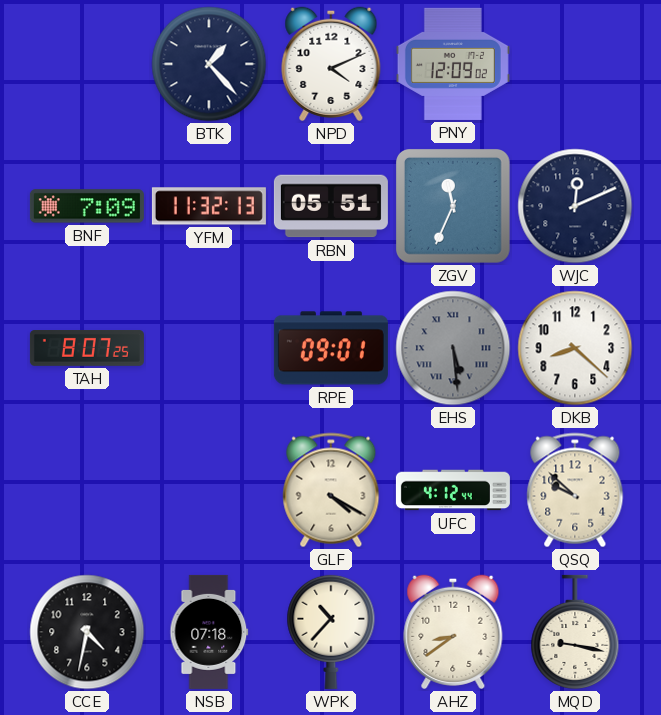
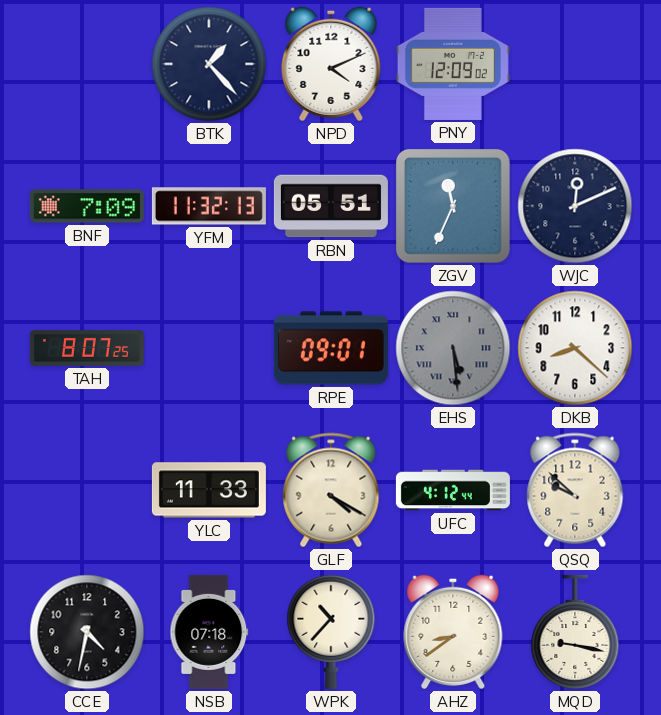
YLC: none -> 11:33 (209, 490)
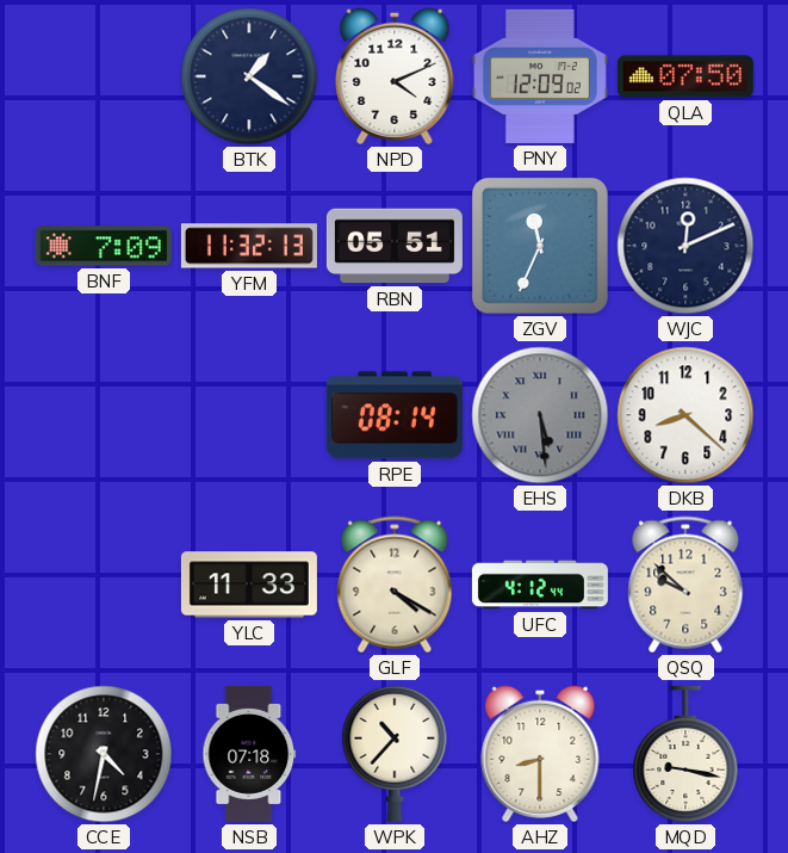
BTK: 1:23 -> 1:21 (249, 76)
QLA: none -> 07:50 (685, 76)
TAH: 8:07 -> none (87, 349)
RPE: 09:01 -> 08:14 (395, 415)
AHZ: 8:39 -> 8:30 (540, 754)
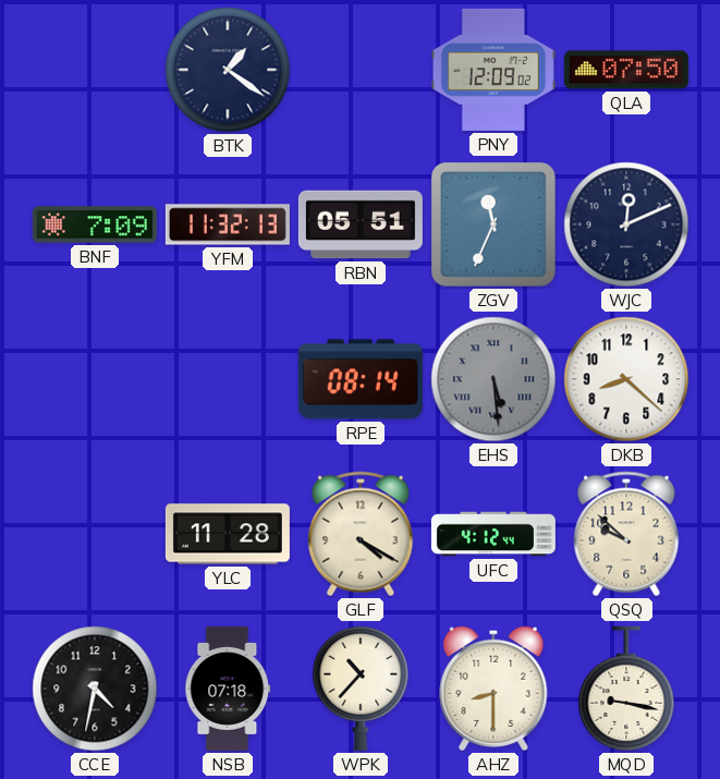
NPD: 4:11 -> none (395, 76)
YLC: 11:33 -> 11:28 (228, 534)
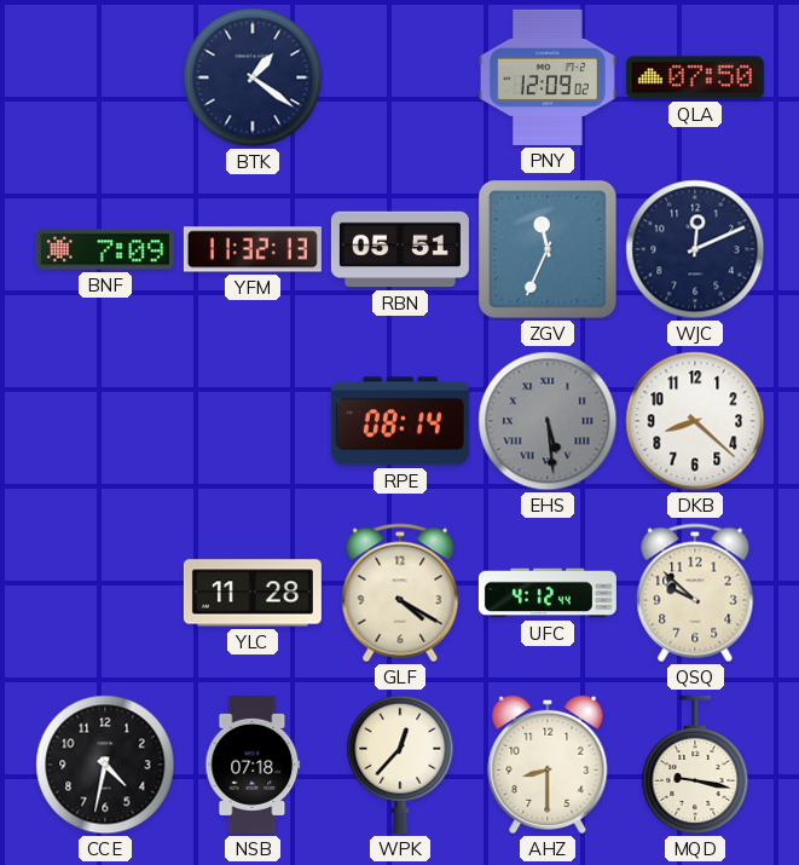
WPK: 10:37 -> 12:37 (400, 765)
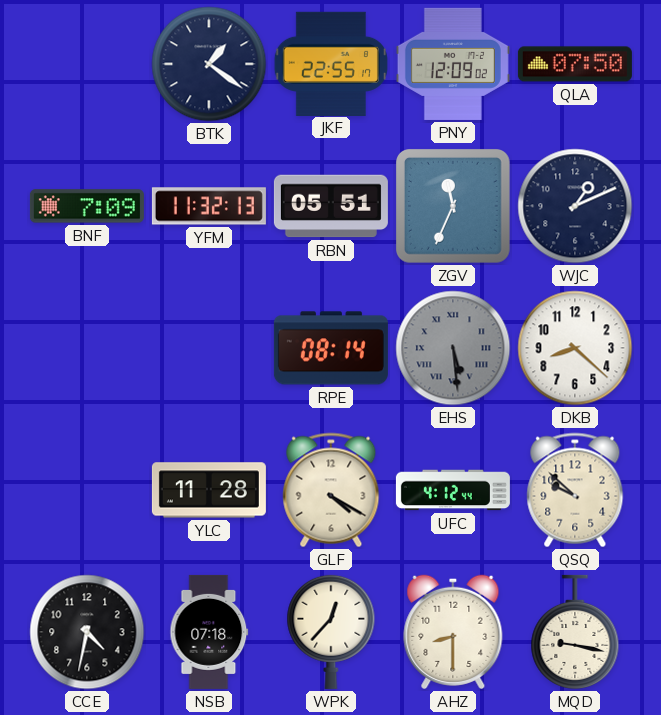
JKF: none -> 22:55 (331, 63)
WJC: 12:11 -> 1:11 (575, 206)
